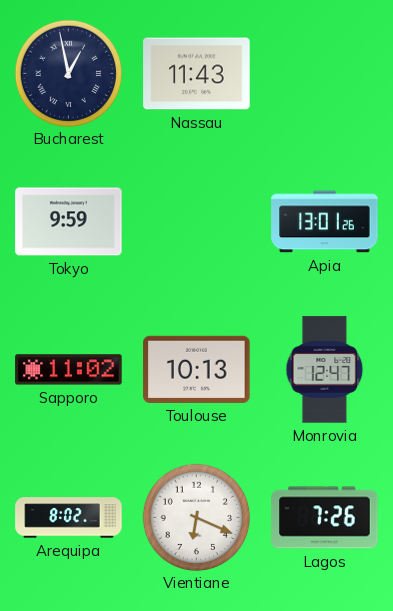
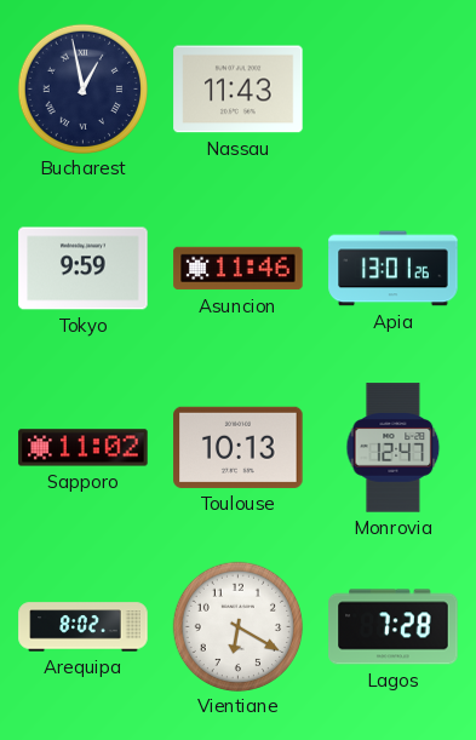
Asuncion: none -> 11:46 (239, 269)
Vientiane: 6:19 -> 6:20 (237, 626)
Lagos: 7:26 -> 7:28 (394, 627)
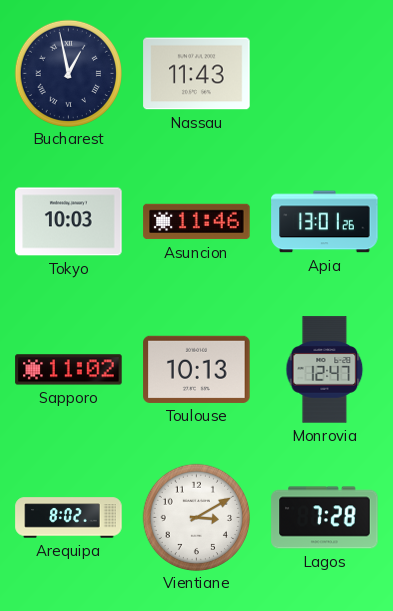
Tokyo: 9:59 -> 10:03 (69, 222)
Vientiane: 6:20 -> 3:10 (196, 517)
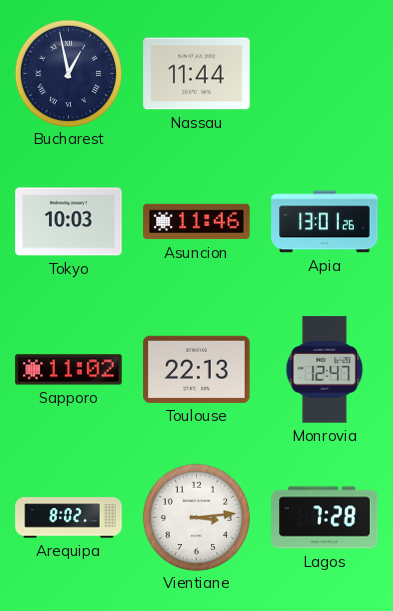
Nassau: 11:43 -> 11:44 (197, 74)
Toulouse: 10:13 -> 22:13 (197, 369)
Vientiane: 3:10 -> 3:14 (196, 517)
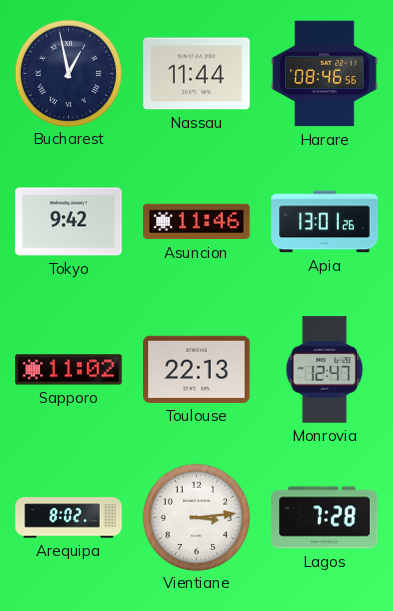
Harare: none -> 08:46 (325, 74)
Tokyo: 10:03 -> 9:42 (69, 222)
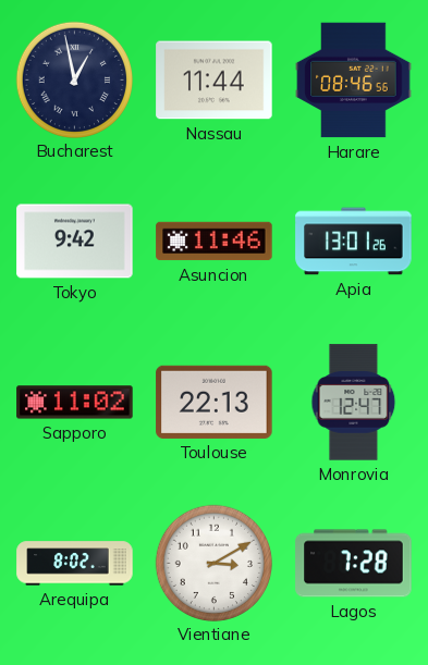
Vientiane: 3:14 -> 3:10 (213, 563)
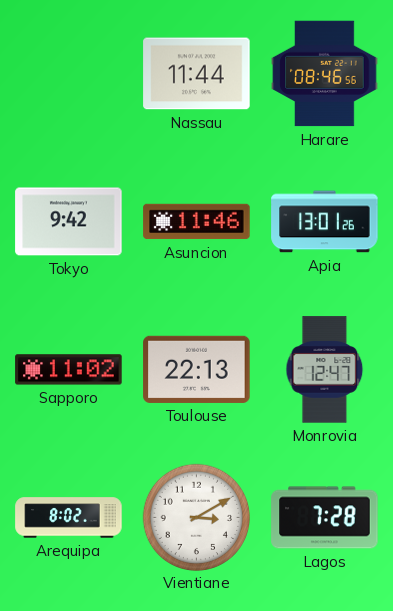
Bucharest: 12:58 -> none (74, 79)
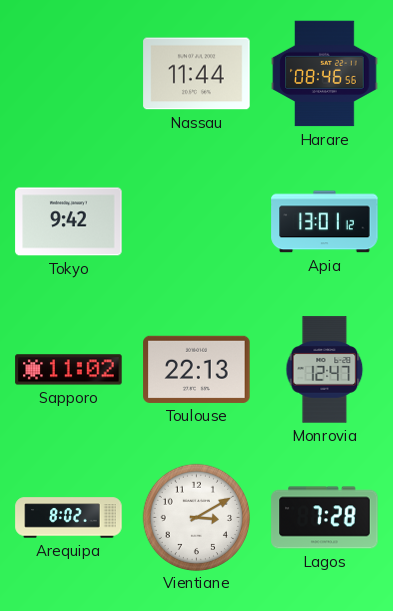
Asuncion: 11:46 -> none (197, 222)
Apia: 13:01:26 -> 13:01:12 (325, 222)
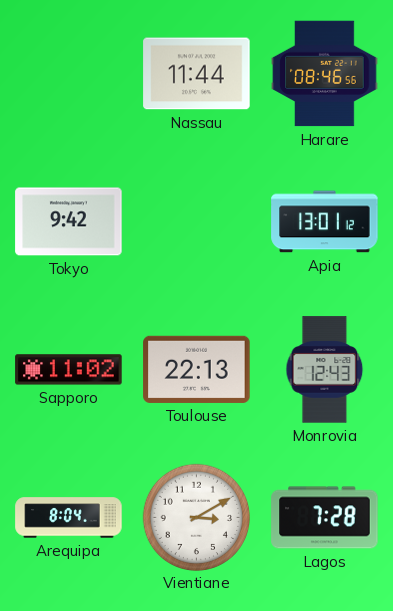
Monrovia: 12:47 -> 12:43 (325, 370)
Arequipa: 8:02 -> 8:04 (69, 518)
